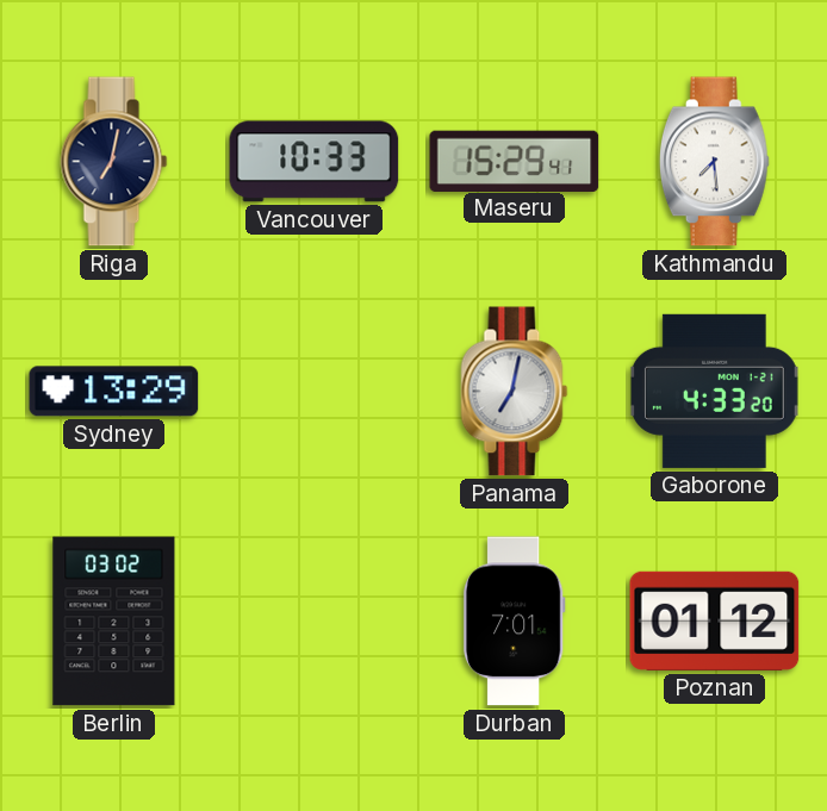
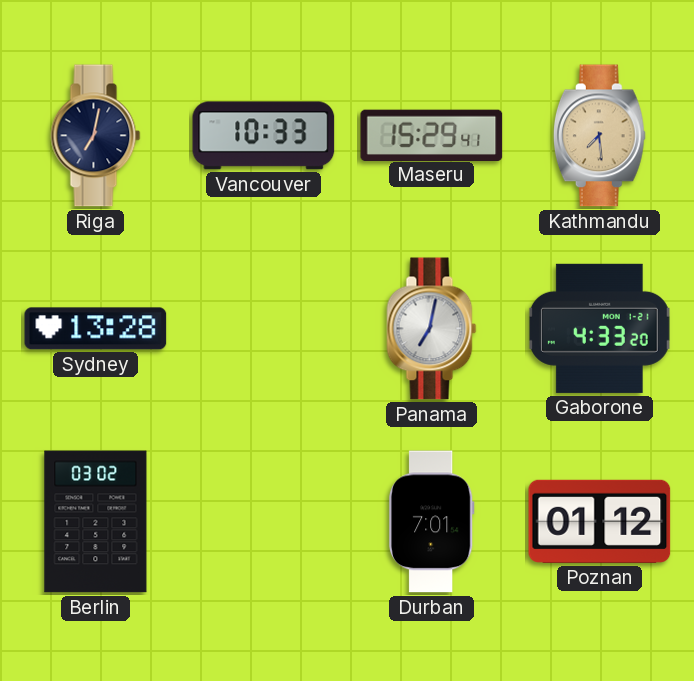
Kathmandu dial: white -> champagne (599, 136)
Sydney: 13:29 -> 13:28 (96, 329)
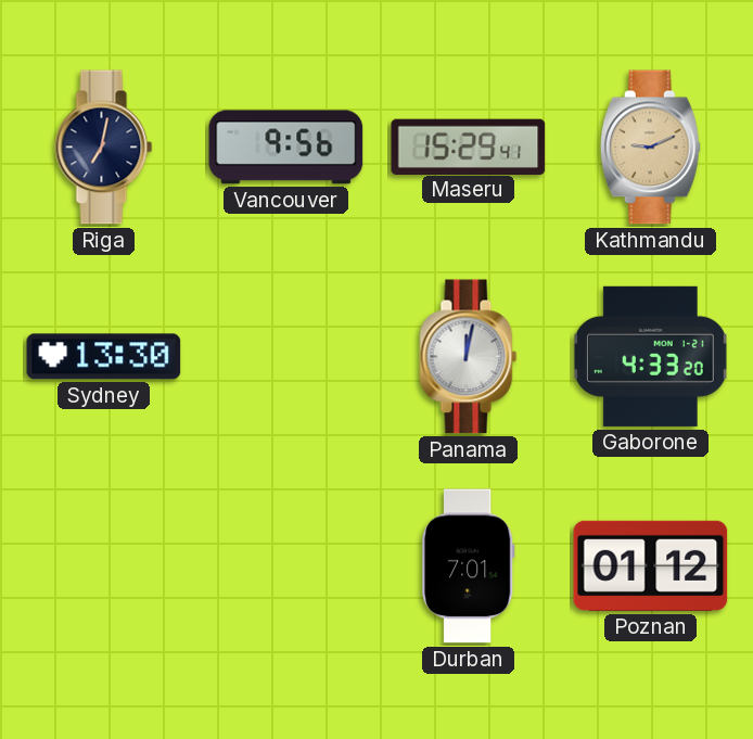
Vancouver: 10:33 -> 9:56 (286, 148)
Kathmandu: 7:29 -> 9:11 (650, 148)
Sydney: 13:28 -> 13:30 (104, 357)
Panama: 7:02 -> 12:02 (469, 357)
Berlin: 03:02 -> none (96, 522)
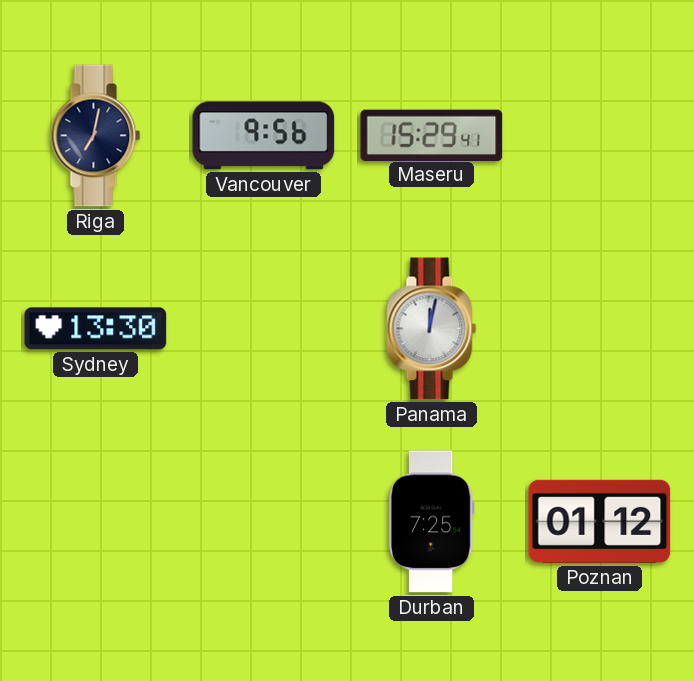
Kathmandu: 9:11 -> none (650, 148)
Gaborone: 4:33 -> none (650, 356)
Durban: 7:01 -> 7:25 (431, 522)
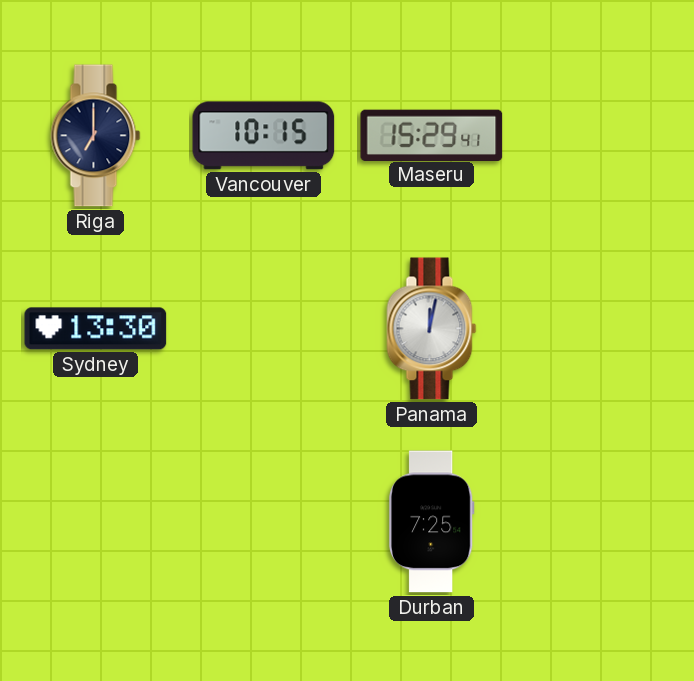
Riga: 7:02 -> 7:00 (96, 136)
Vancouver: 9:56 -> 10:15 (264, 136)
Poznan: 01:12 -> none (600, 521)
